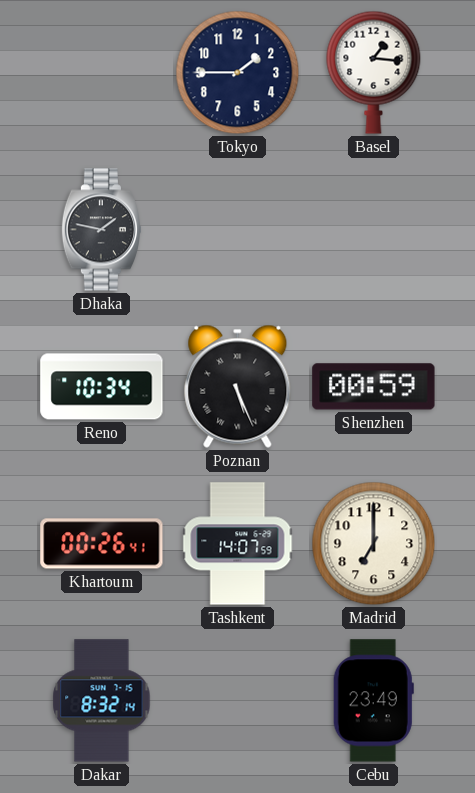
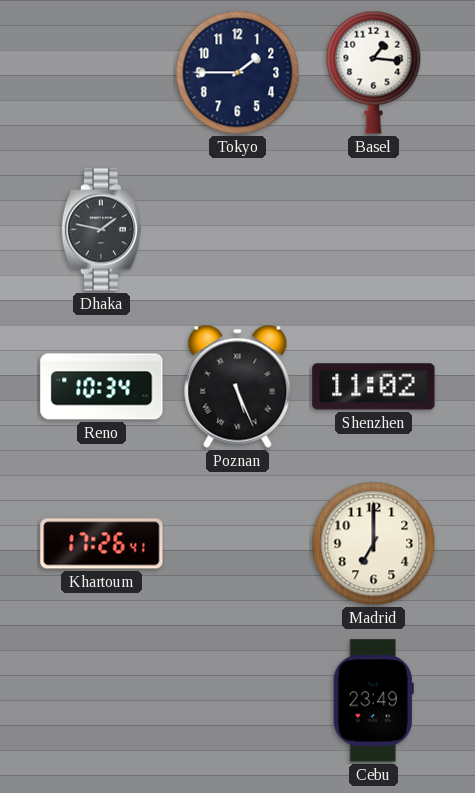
Shenzhen: 00:59 -> 11:02 (374, 387)
Khartoum: 00:26 -> 17:26 (102, 544)
Tashkent: 14:07 -> none (238, 544)
Dakar: 8:32 -> none (102, 701)
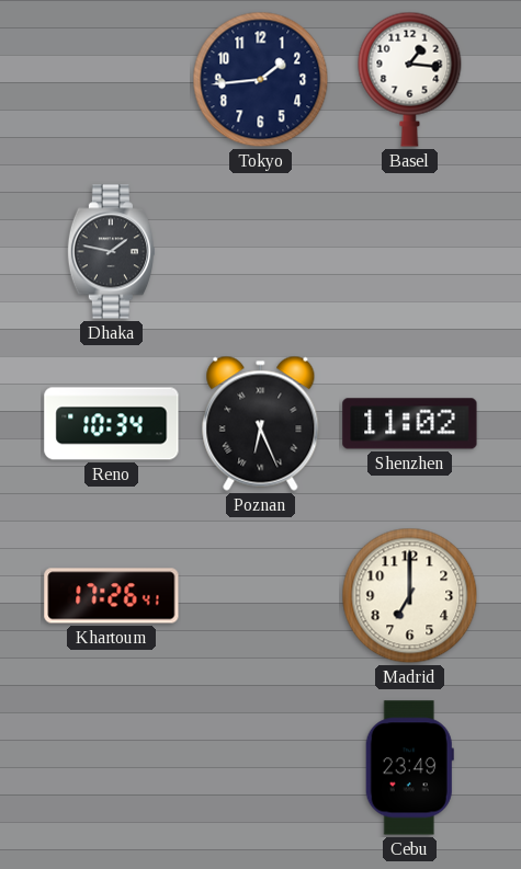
Tokyo: 1:45 -> 1:44 (261, 80)
Poznan: 5:26 -> 6:26 (261, 423)
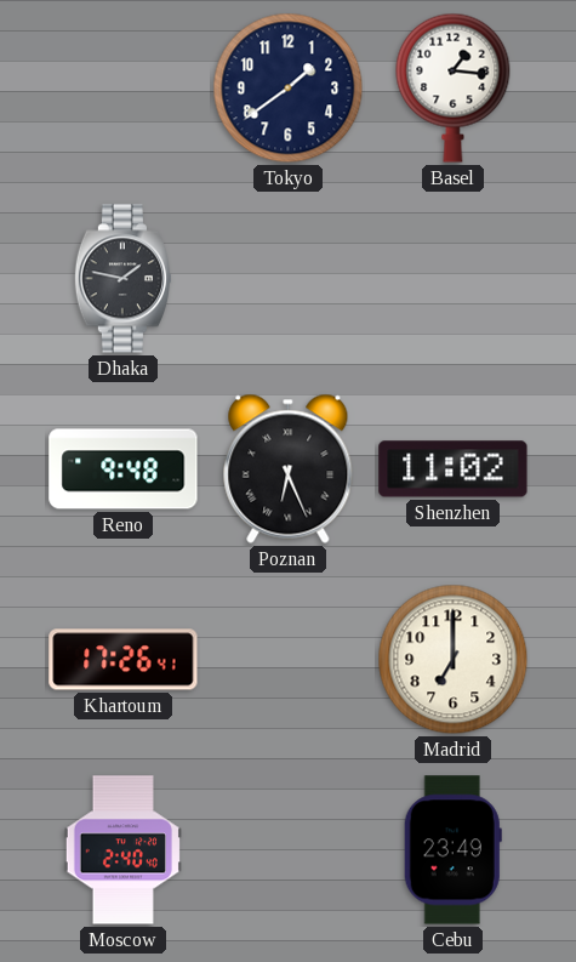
Tokyo: 1:44 -> 1:39 (289, 89)
Reno: 10:34 -> 9:48 (124, 469)
Moscow: none -> 2:40 (122, 850)
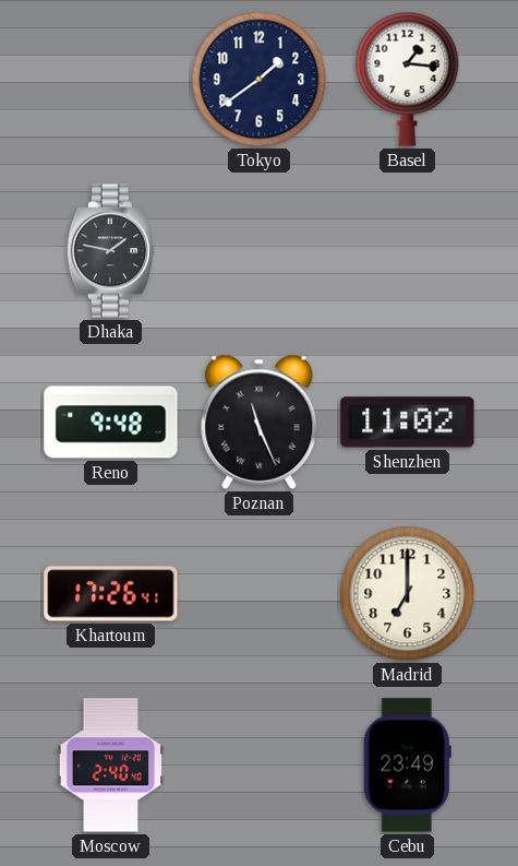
Poznan: 6:26 -> 11:26 (260, 422)
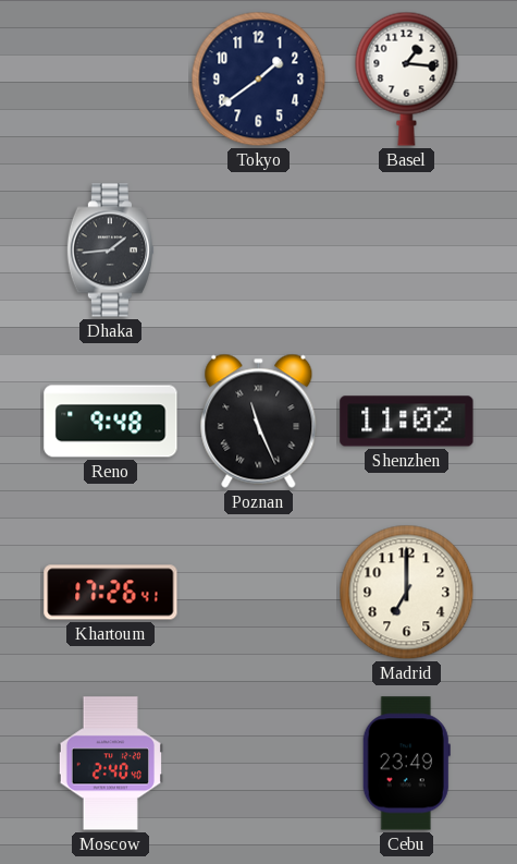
Dhaka: 1:47 -> 1:44 (110, 251)
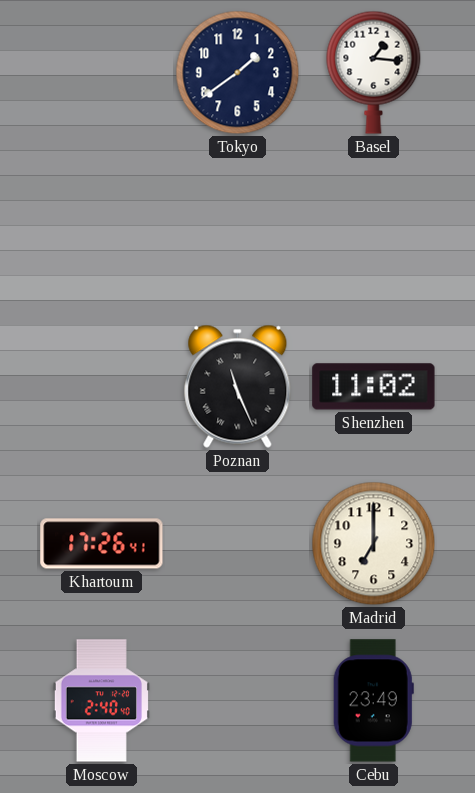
Dhaka: 1:44 -> none (110, 251)
Reno: 9:48 -> none (111, 422)
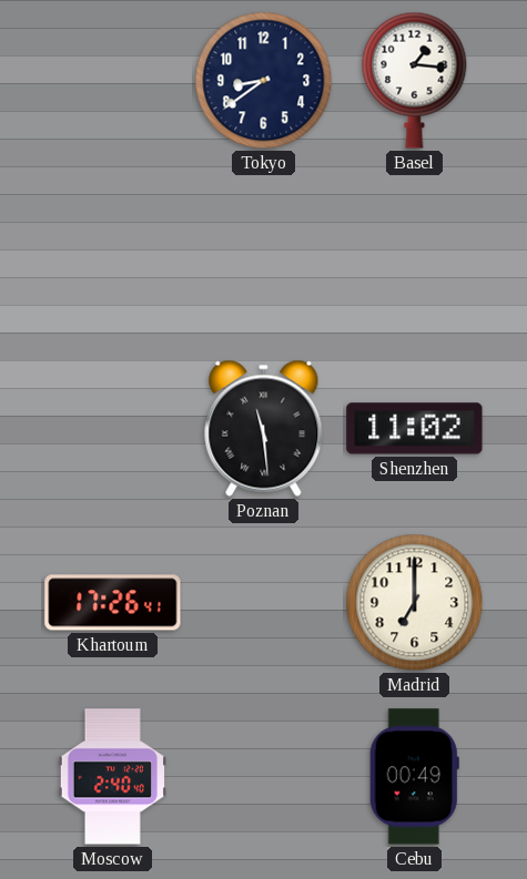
Tokyo: 1:39 -> 8:39 (264, 81)
Poznan: 11:26 -> 11:29 (264, 428)
Cebu: 23:49 -> 00:49 (414, 777)
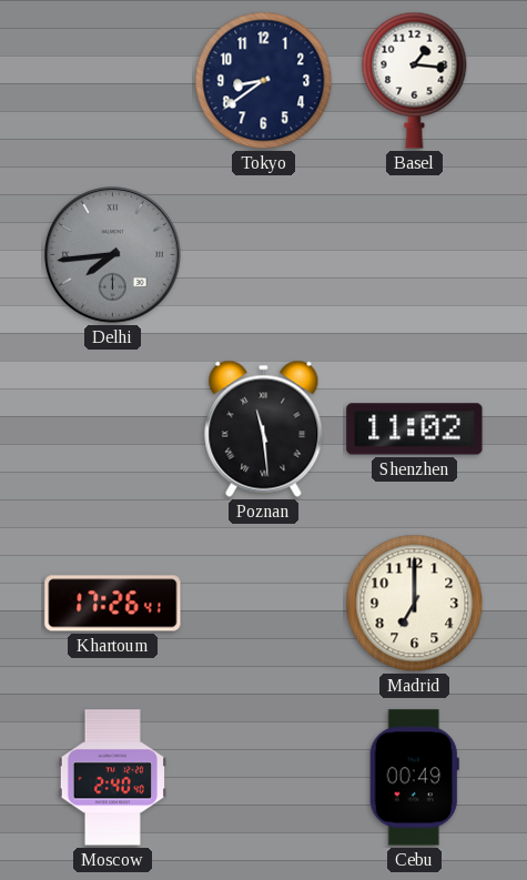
Delhi: none -> 7:44 (113, 255)
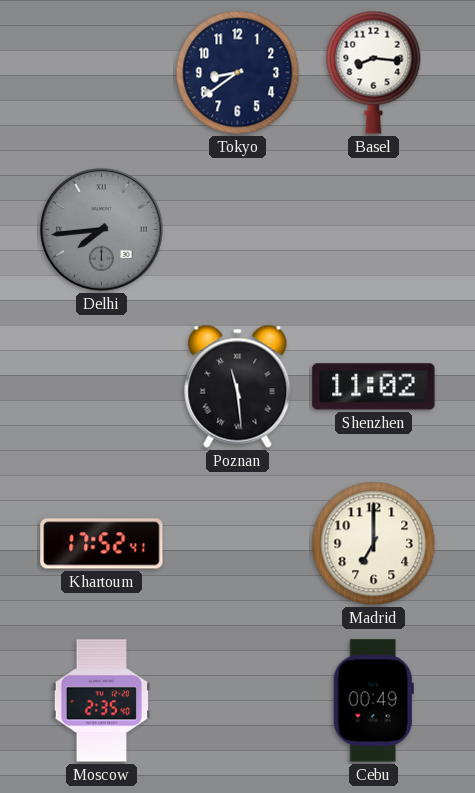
Basel: 1:16 -> 8:16 (374, 72)
Khartoum: 17:26 -> 17:52 (102, 544)
Moscow: 2:40 -> 2:35 (101, 701)
